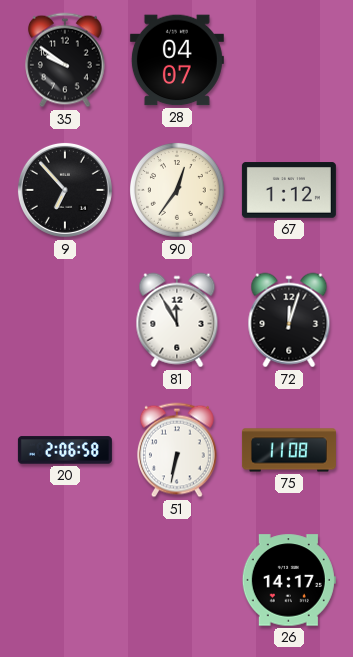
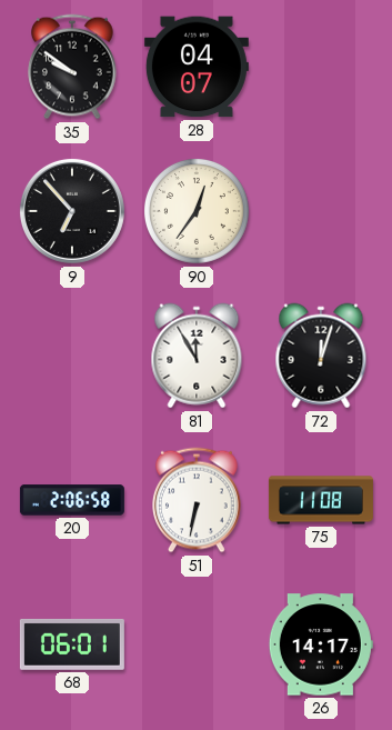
67: 1:12 -> none (289, 190)
68: none -> 06:01 (72, 644)
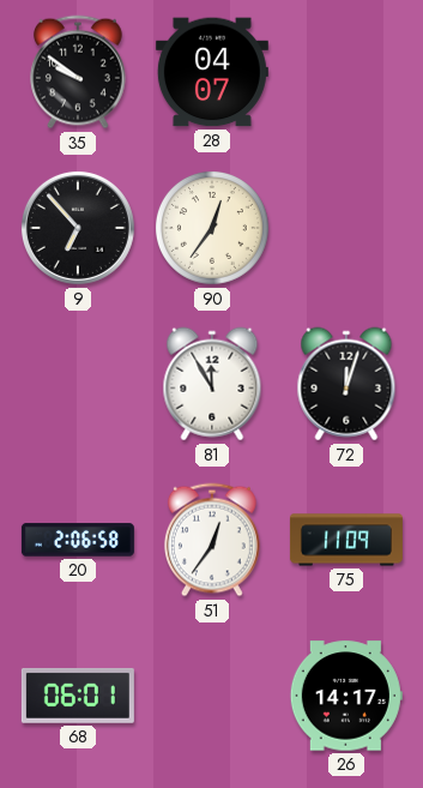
51: 6:32 -> 12:36 (213, 540)
75: 11:08 -> 11:09 (346, 540)
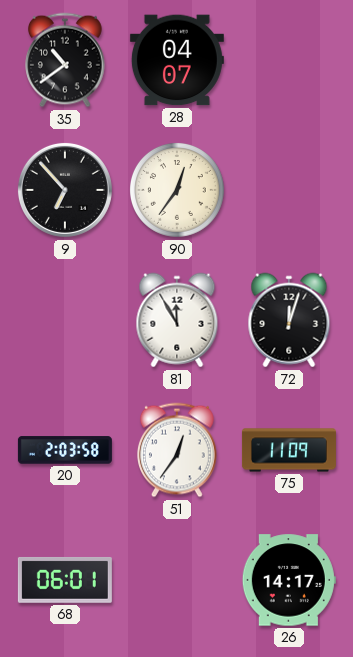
35: 9:51 -> 10:39 (66, 60)
20: 2:06 -> 2:03 (65, 450)
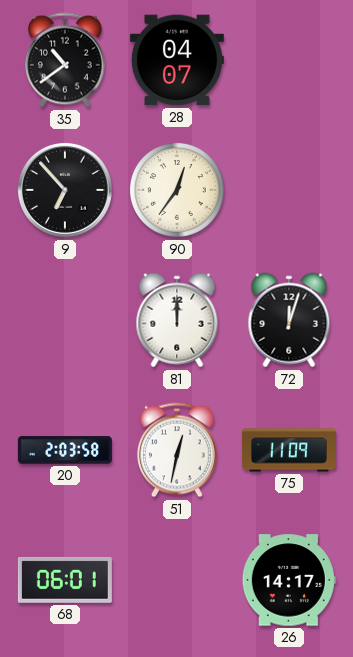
81: 11:55 -> 12:00 (177, 320)
51: 12:36 -> 12:32 (178, 450)
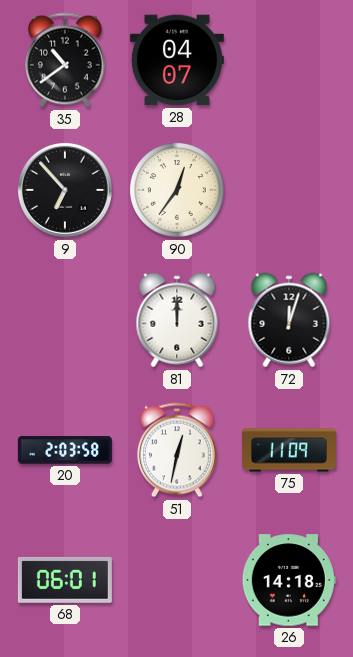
26: 14:17 -> 14:18 (289, 580)
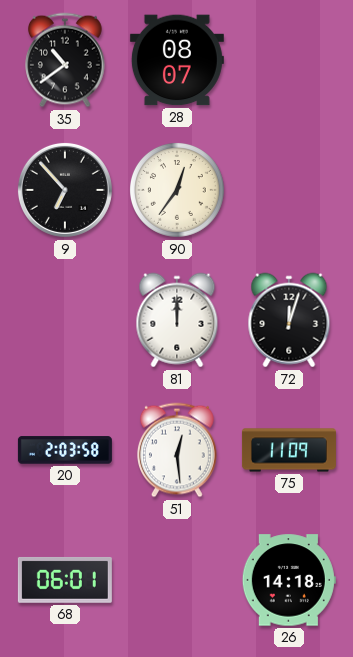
28: 04:07 -> 08:07 (177, 60)
51: 12:32 -> 12:29 (178, 450)
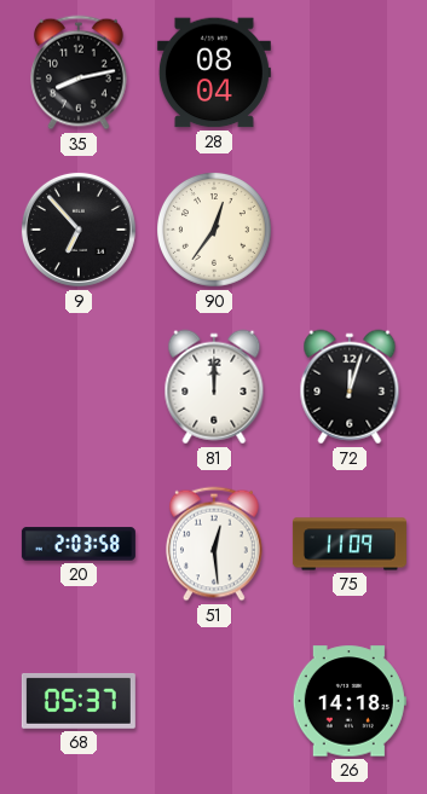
35: 10:39 -> 8:13 (80, 73)
28: 08:07 -> 08:04 (214, 73)
68: 06:01 -> 05:37 (79, 701)
